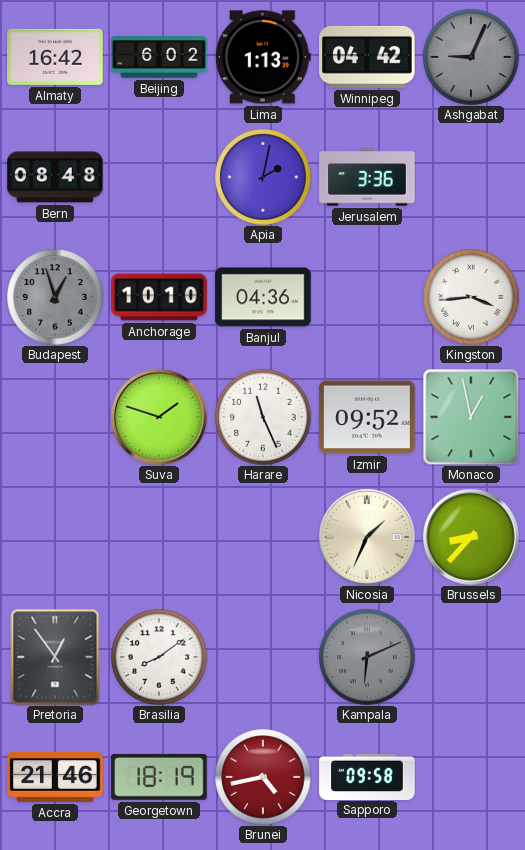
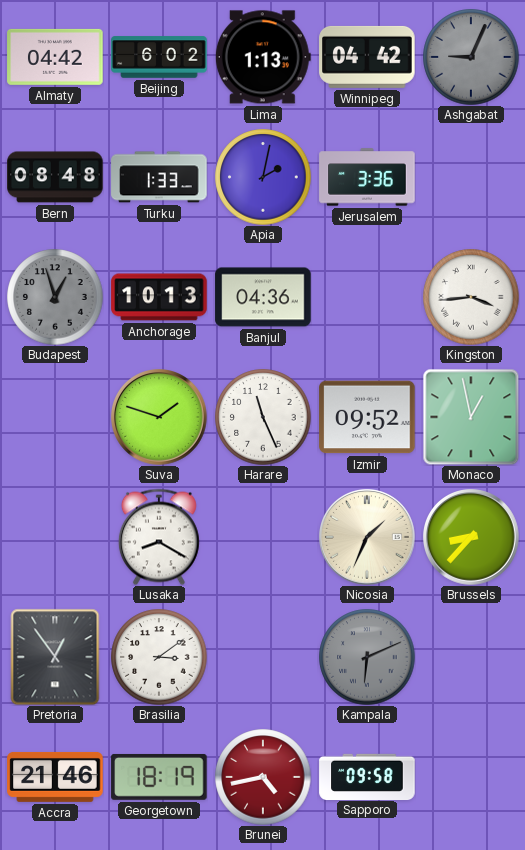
Almaty: 16:42 -> 04:42 (55, 57)
Turku: none -> 1:33 (159, 177)
Anchorage: 10:10 -> 10:13 (159, 297)
Lusaka: none -> 8:20 (159, 537)
Brasilia: 8:09 -> 3:09 (159, 657)
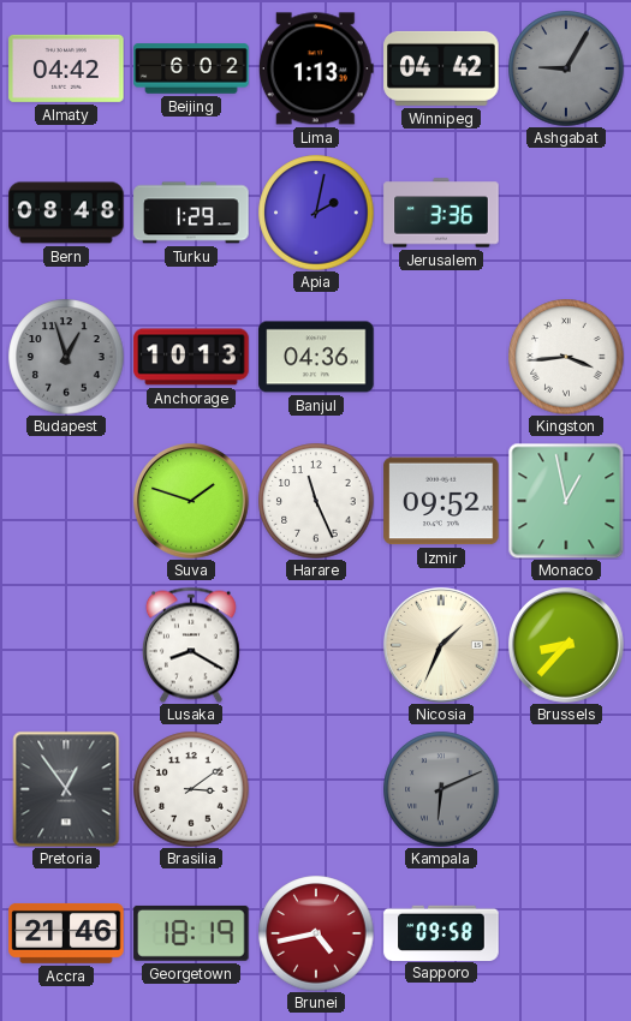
Ashgabat: 9:04 -> 9:05 (566, 68)
Turku: 1:33 -> 1:29 (191, 213)
